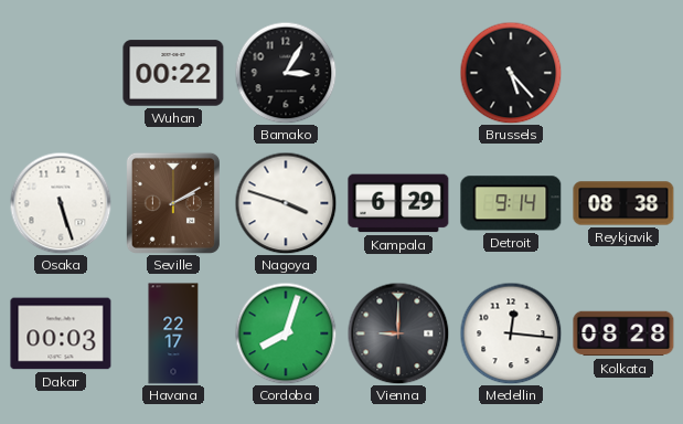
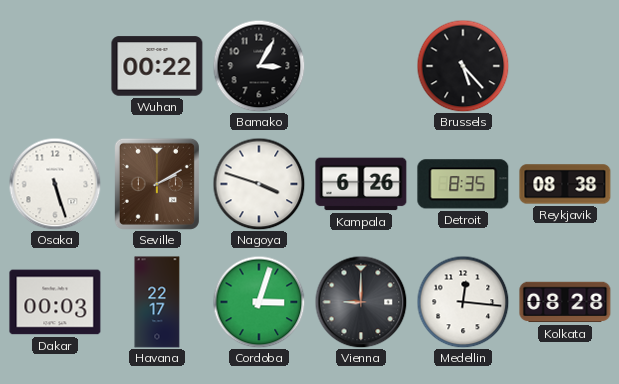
Kampala: 6:29 -> 6:26 (361, 184)
Detroit: 9:14 -> 8:35 (463, 184)
Cordoba: 8:03 -> 3:03 (259, 302)
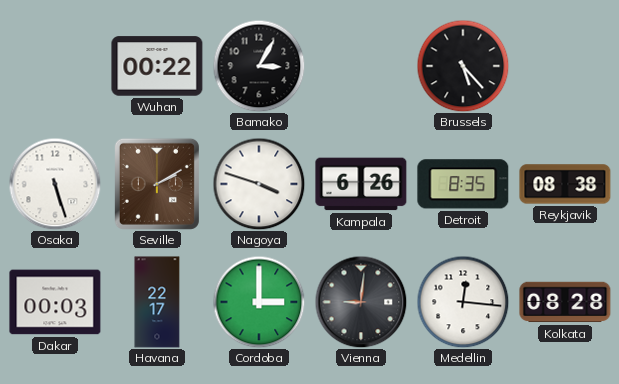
Cordoba: 3:03 -> 3:00 (259, 302)
Vienna: 9:00 -> 9:01 (361, 302)
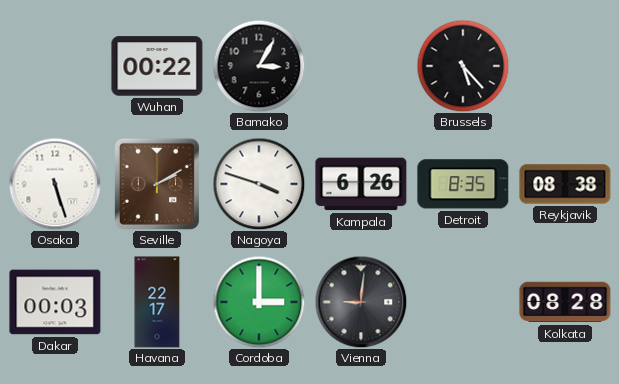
Medellin: 12:16 -> none (463, 302)
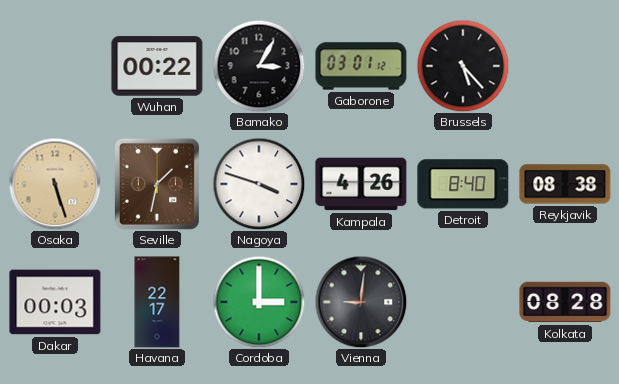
Gaborone: none -> 03:01 (361, 66)
Osaka dial: white -> champagne (55, 184)
Seville: 2:10 -> 1:32 (157, 184)
Kampala: 6:26 -> 4:26 (361, 184)
Detroit: 8:35 -> 8:40 (463, 184)
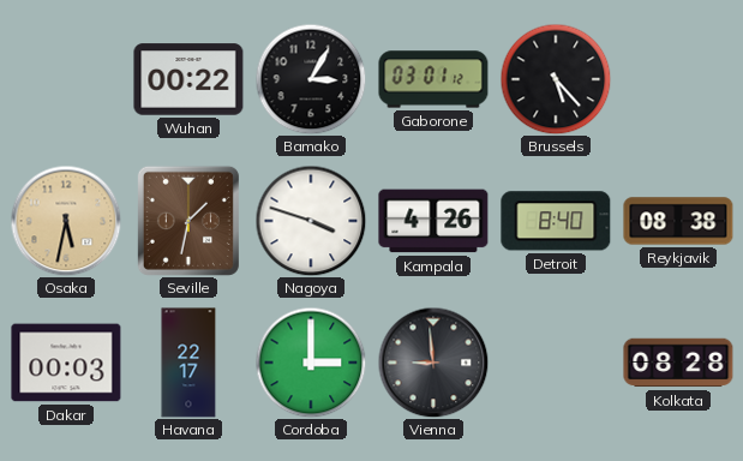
Osaka: 5:27 -> 5:32 (66, 221)
Vienna: 9:01 -> 8:59 (433, 363)
